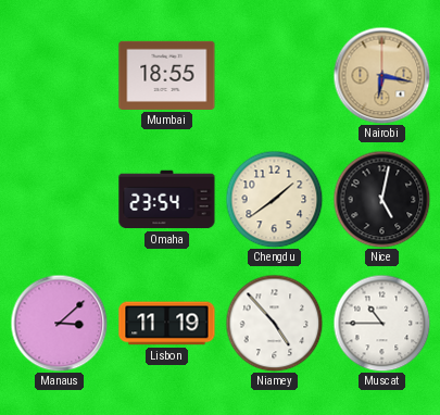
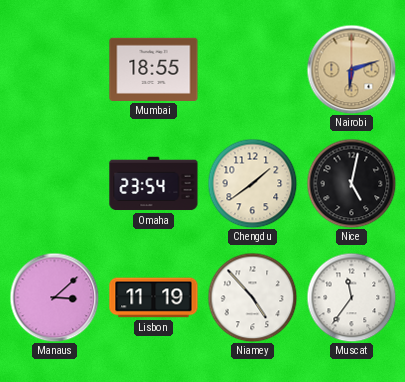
Nairobi: 6:17 -> 6:12 (351, 69)
Muscat: 10:45 -> 11:36 (351, 297)
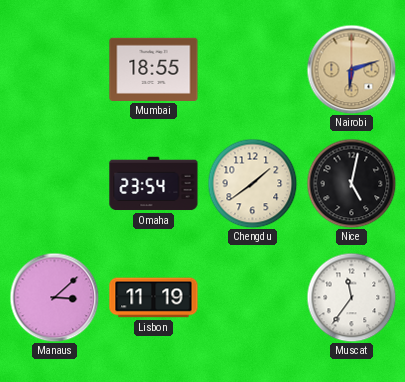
Niamey: 4:53 -> none (252, 297)
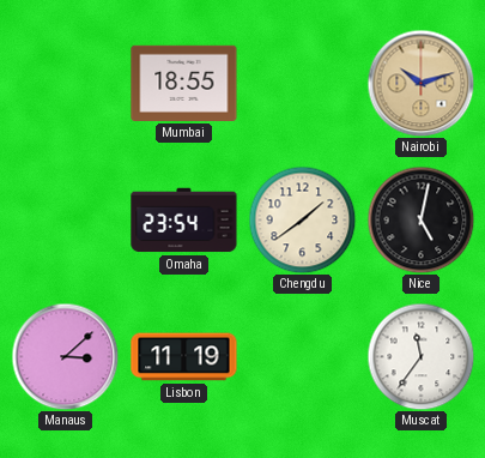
Nairobi: 6:12 -> 10:12 (420, 83)
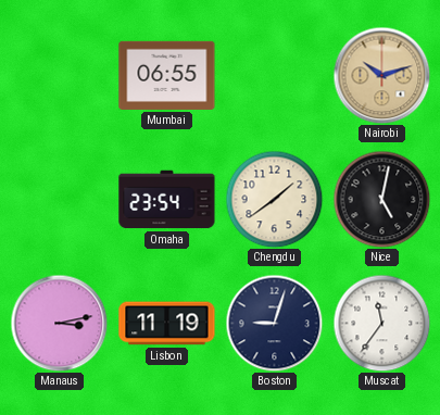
Mumbai: 18:55 -> 06:55 (167, 75)
Manaus: 3:08 -> 3:13 (59, 323)
Boston: none -> 9:03 (274, 323)
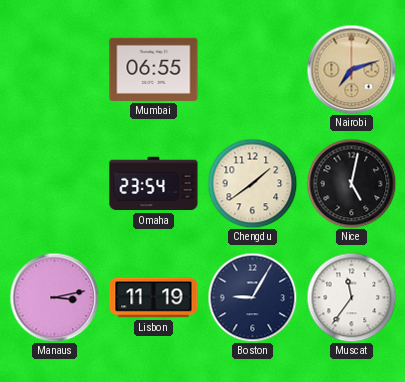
Nairobi: 10:12 -> 7:12 (351, 69)
Boston: 9:03 -> 9:05 (252, 297)
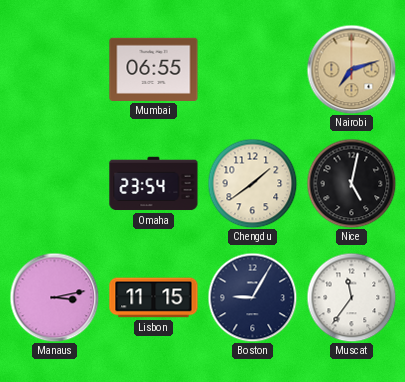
Lisbon: 11:19 -> 11:15 (154, 298)
